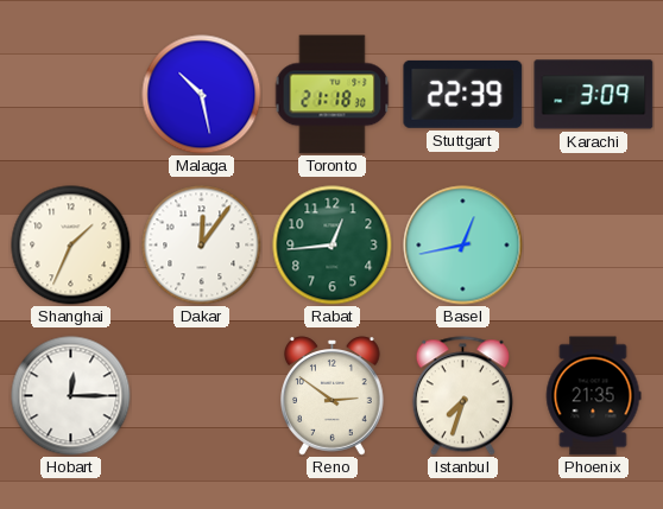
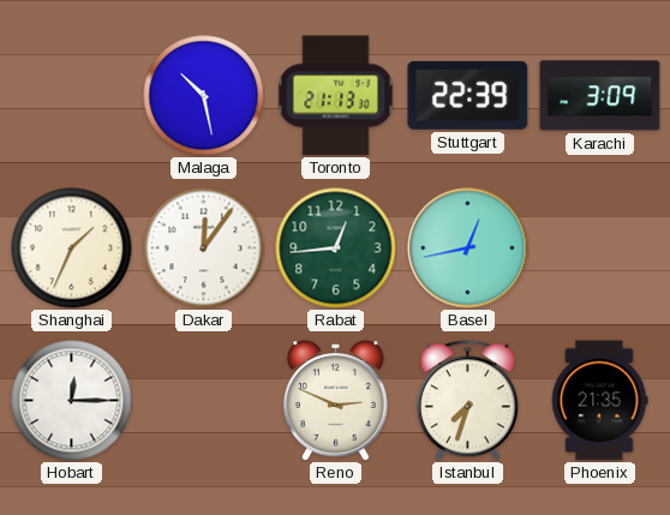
Toronto: 21:18 -> 21:13 (336, 96)
Reno: 2:51 -> 2:49 (336, 401)
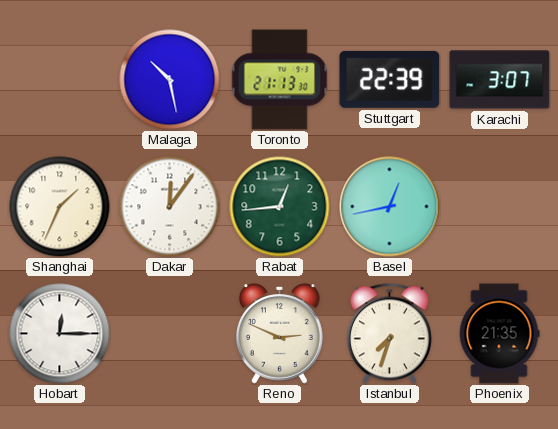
Karachi: 3:09 -> 3:07 (500, 80)
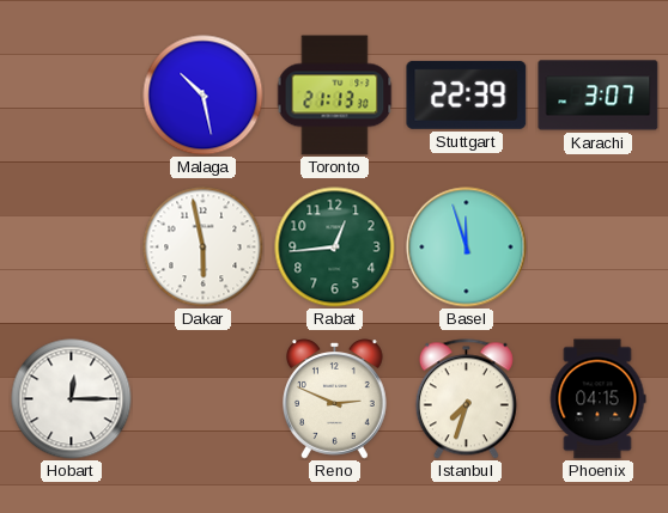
Shanghai: 1:34 -> none (60, 207)
Dakar: 12:06 -> 5:58 (204, 248)
Basel: 12:43 -> 11:57 (467, 248)
Phoenix: 21:35 -> 04:15 (597, 399)
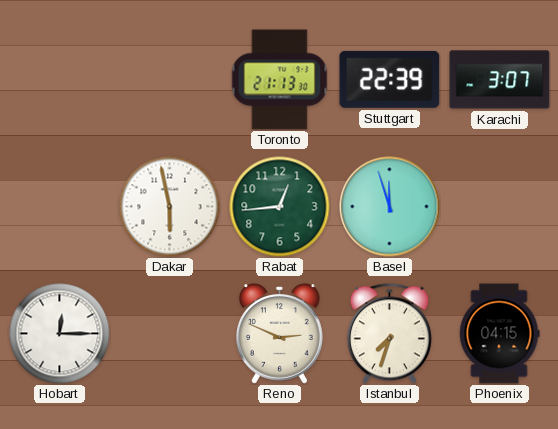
Malaga: 10:28 -> none (204, 96)
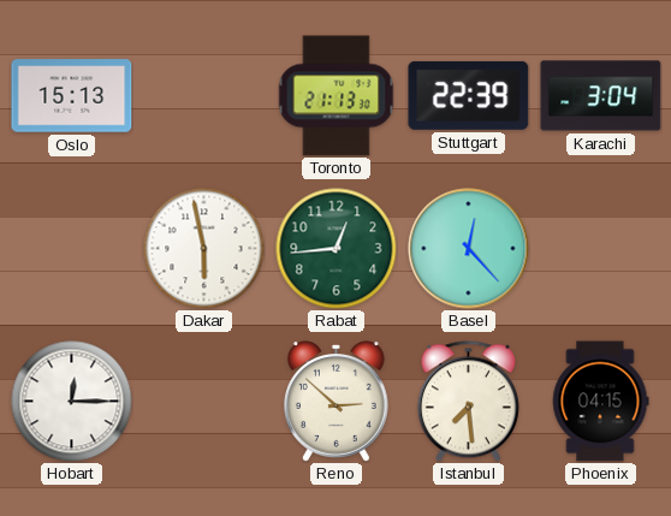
Oslo: none -> 15:13 (72, 96)
Karachi: 3:07 -> 3:04 (601, 96)
Basel: 11:57 -> 12:23 (469, 249)
Reno: 2:49 -> 2:52 (337, 402)
Istanbul: 7:33 -> 7:29 (468, 402)
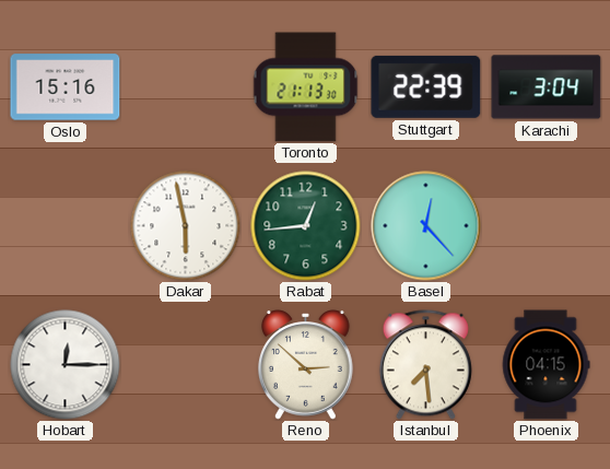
Oslo: 15:13 -> 15:16 (66, 87)
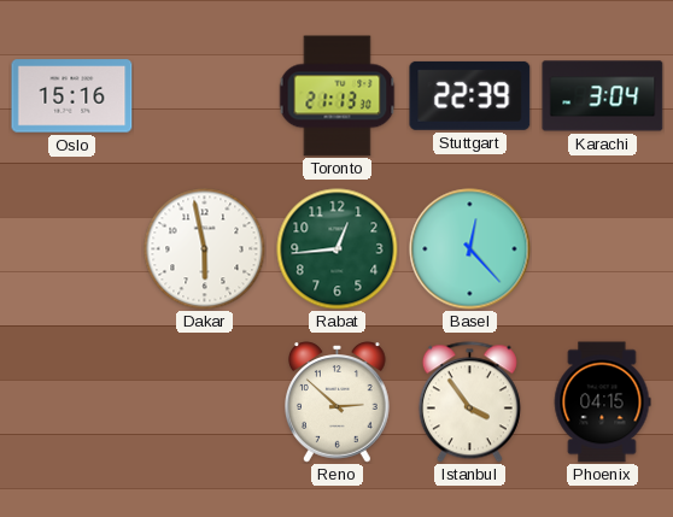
Hobart: 12:15 -> none (66, 365)
Istanbul: 7:29 -> 3:54 (469, 403)
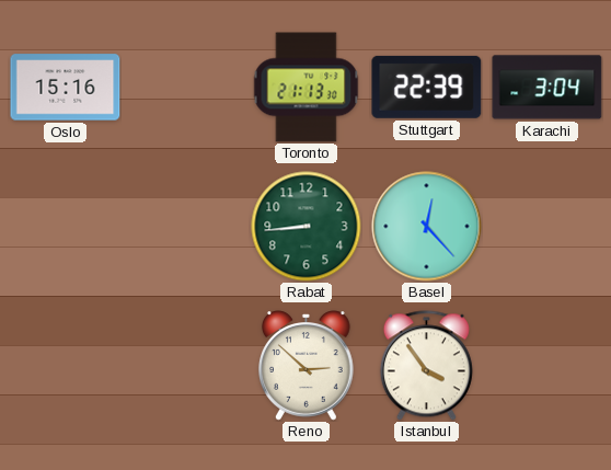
Dakar: 5:58 -> none (205, 249)
Rabat: 12:44 -> 8:44 (307, 227)
Phoenix: 04:15 -> none (602, 403)
